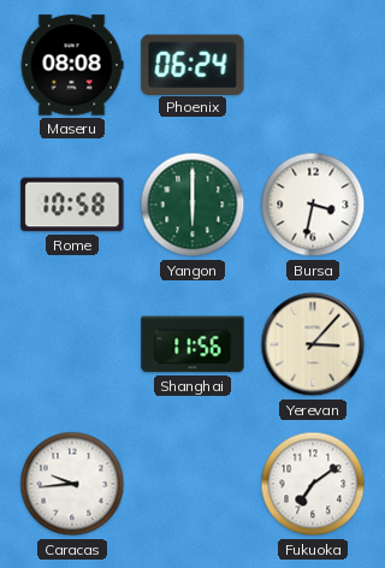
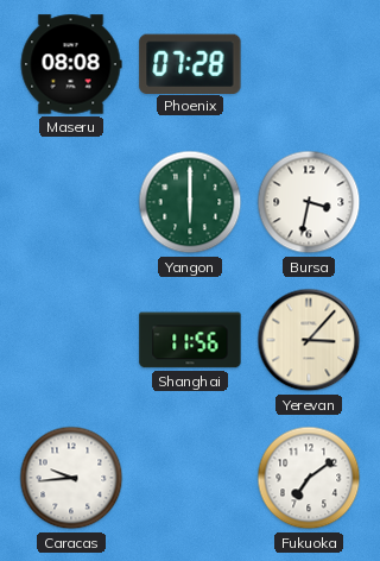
Phoenix: 06:24 -> 07:28 (190, 63)
Rome: 10:58 -> none (72, 205)
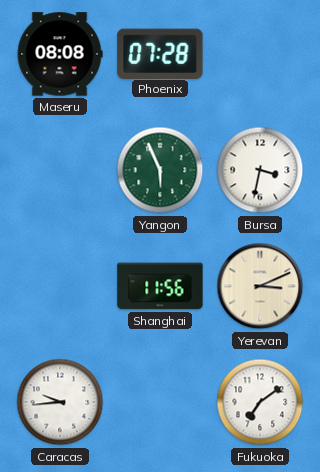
Yangon: 6:00 -> 5:56 (160, 170)
Yerevan: 3:07 -> 3:11 (260, 286)
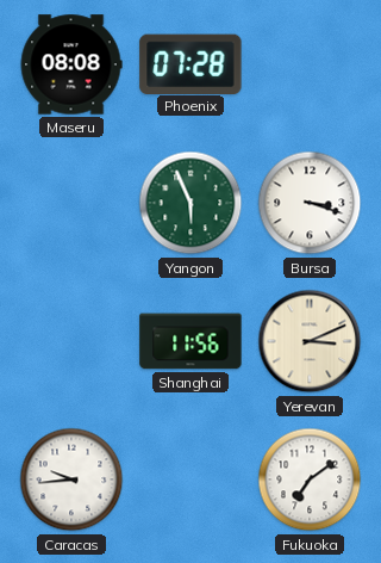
Bursa: 3:32 -> 3:18 (310, 203)
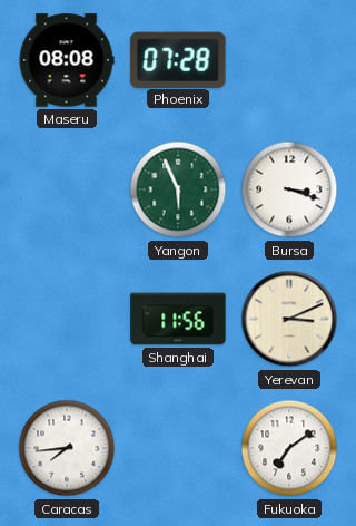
Caracas: 9:44 -> 7:44 (67, 448)
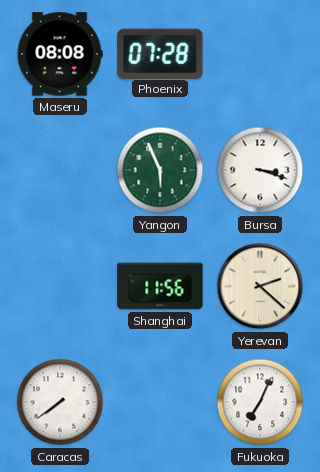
Yerevan: 3:11 -> 2:22 (260, 286)
Caracas: 7:44 -> 7:39 (60, 402)
Fukuoka: 7:09 -> 7:04 (260, 402)
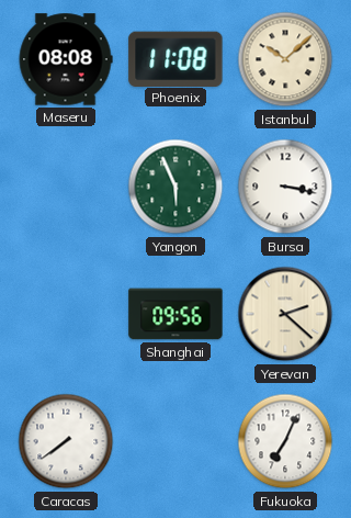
Phoenix: 07:28 -> 11:08 (175, 58)
Istanbul: none -> 10:08 (285, 59)
Bursa: 3:18 -> 3:17 (285, 187)
Shanghai: 11:56 -> 09:56 (175, 314)
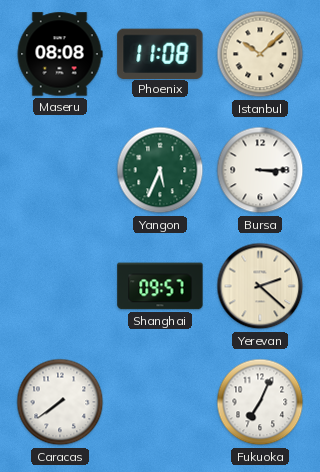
Yangon: 5:56 -> 5:34 (160, 170)
Bursa: 3:17 -> 3:15 (260, 170)
Shanghai: 09:56 -> 09:57 (160, 286)
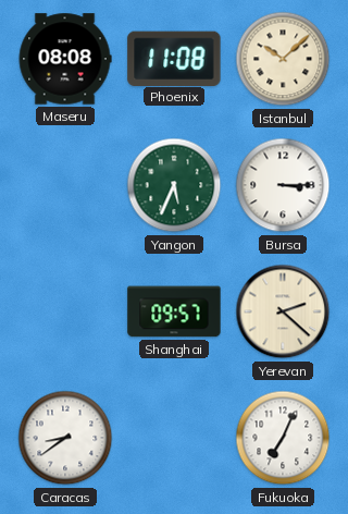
Caracas: 7:39 -> 8:39 (65, 438)
